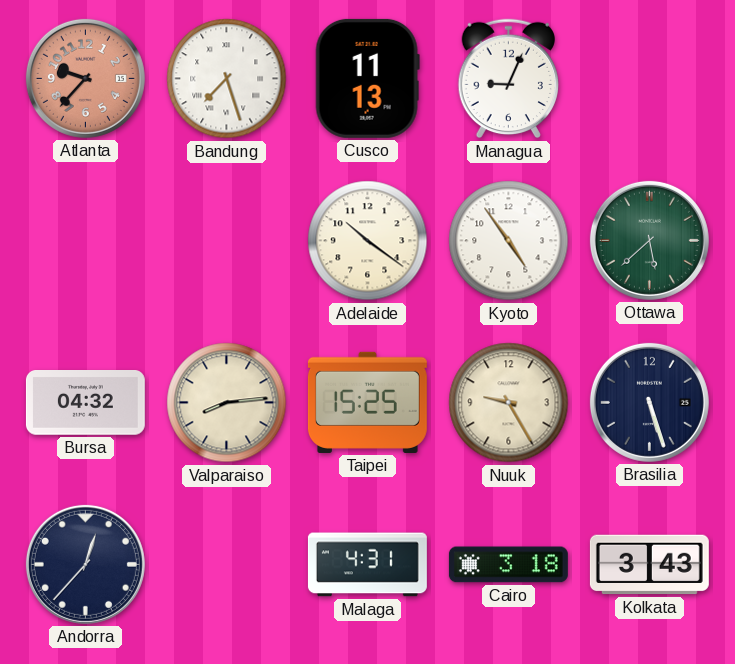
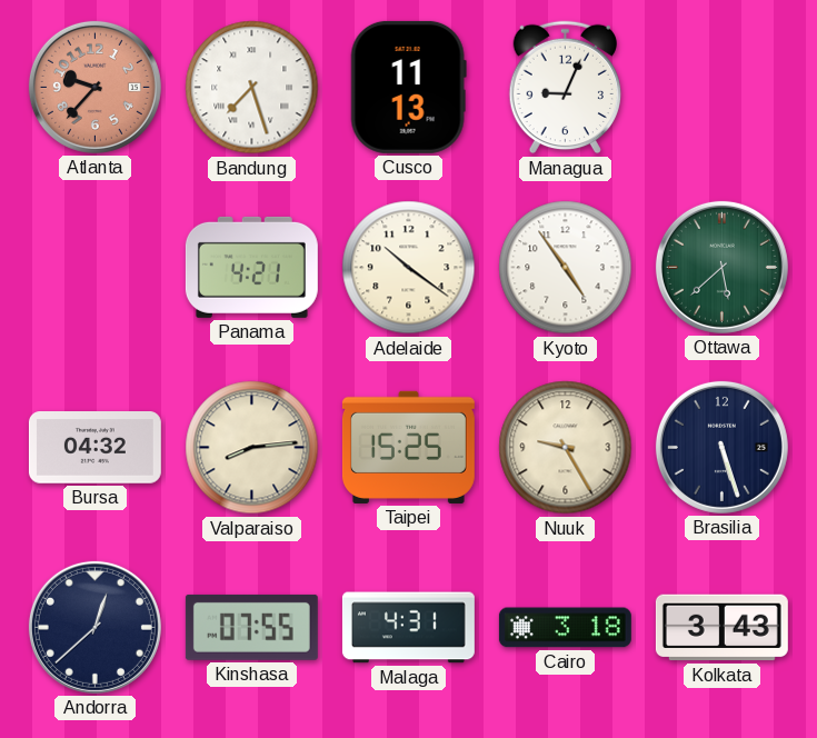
Panama: none -> 4:21 (251, 267)
Andorra: 12:37 -> 12:38 (94, 627)
Kinshasa: none -> 07:55 (251, 627)
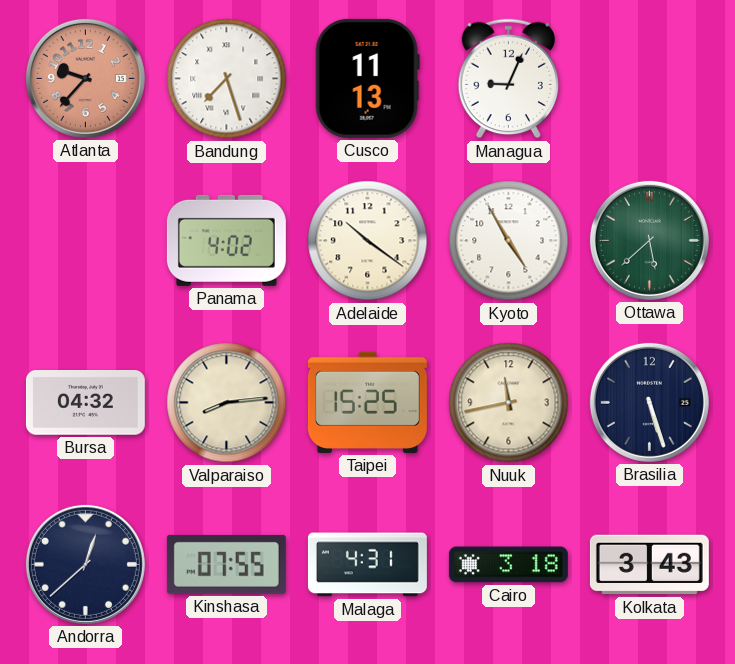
Panama: 4:21 -> 4:02 (226, 240)
Kyoto: 4:54 -> 4:55 (509, 241)
Nuuk: 9:25 -> 11:43 (509, 403)
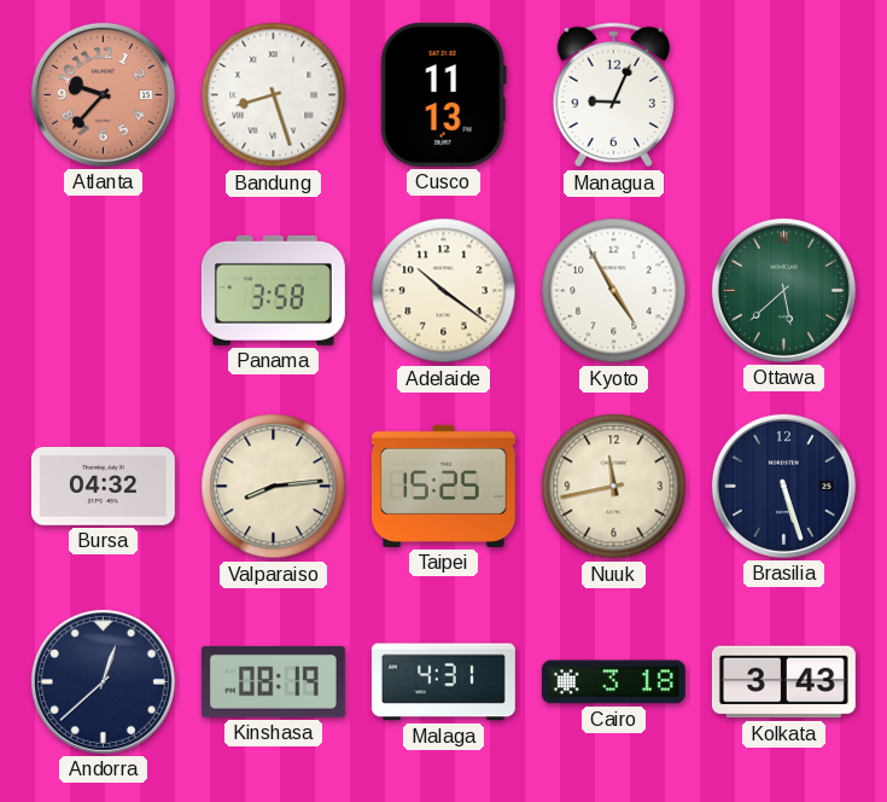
Bandung: 7:27 -> 8:27 (274, 95)
Panama: 4:02 -> 3:58 (273, 290)
Kinshasa: 07:55 -> 08:19 (273, 681)
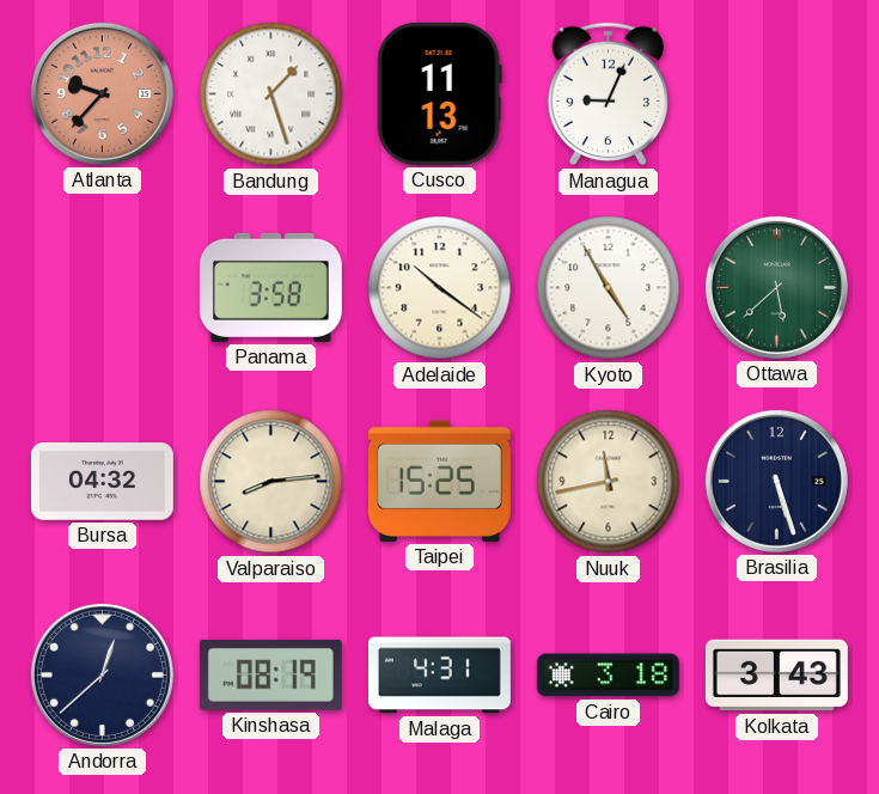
Bandung: 8:27 -> 1:27 (271, 94)
